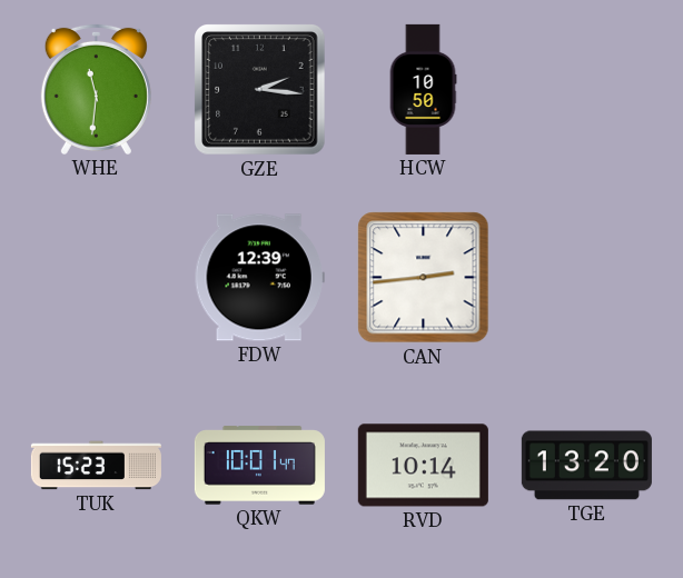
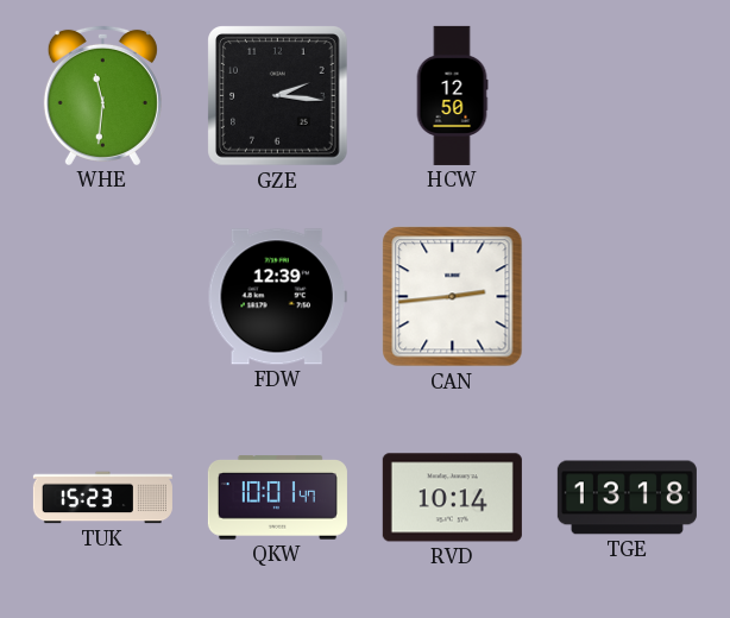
HCW: 10:50 -> 12:50 (452, 95)
TGE: 13:20 -> 13:18 (627, 498)
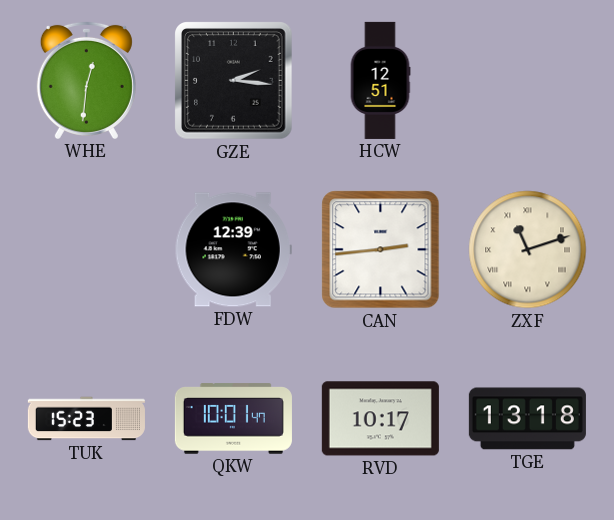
WHE: 11:31 -> 12:31 (86, 80)
HCW: 12:50 -> 12:51 (380, 80)
ZXF: none -> 11:12 (528, 250)
RVD: 10:14 -> 10:17 (380, 419)
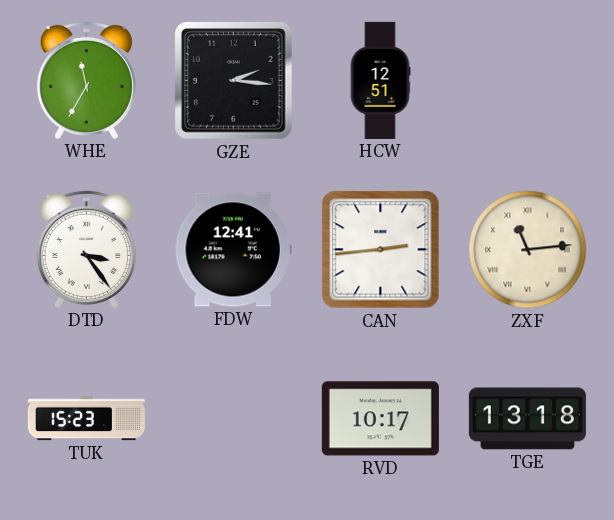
WHE: 12:31 -> 11:35 (86, 80)
DTD: none -> 3:24 (86, 249)
FDW: 12:39 -> 12:41 (233, 250)
ZXF: 11:12 -> 11:14 (528, 250)
QKW: 10:01 -> none (233, 419)
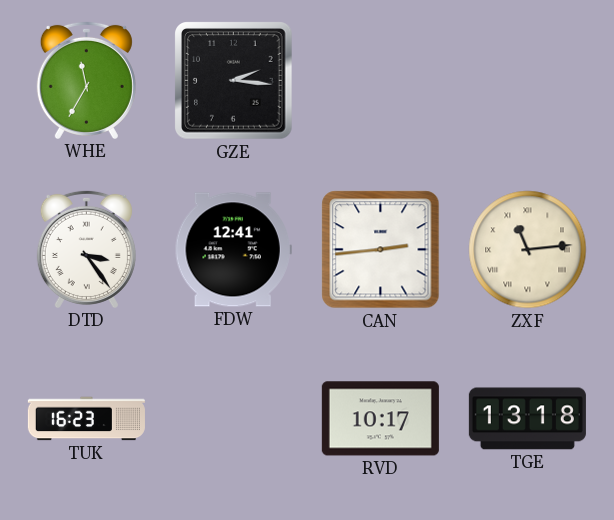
HCW: 12:51 -> none (380, 80)
TUK: 15:23 -> 16:23 (86, 419)
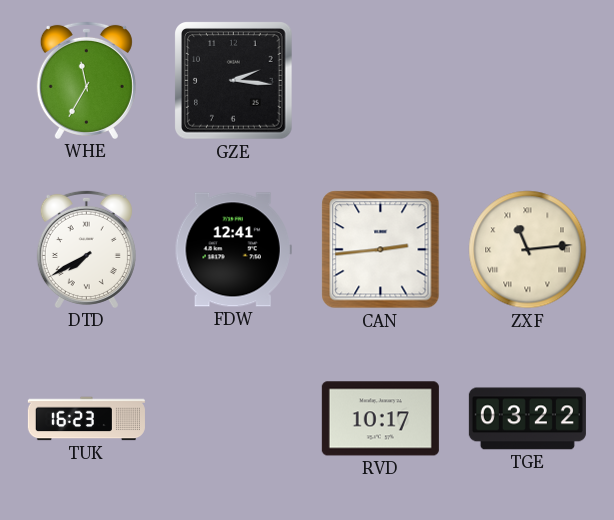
DTD: 3:24 -> 7:40 (86, 249)
TGE: 13:18 -> 03:22 (527, 419)
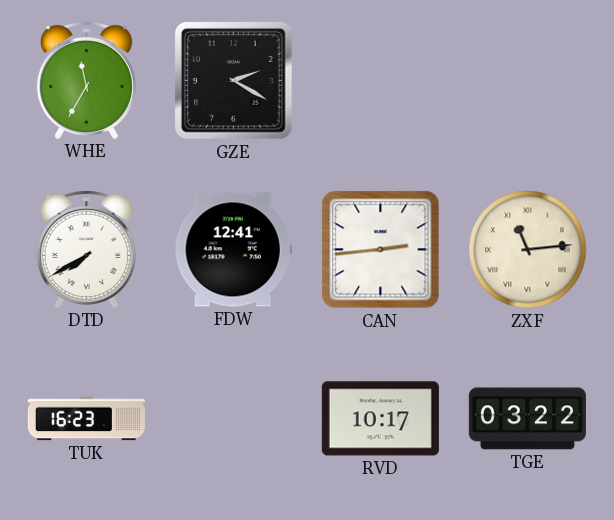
GZE: 2:16 -> 2:20 (234, 81)
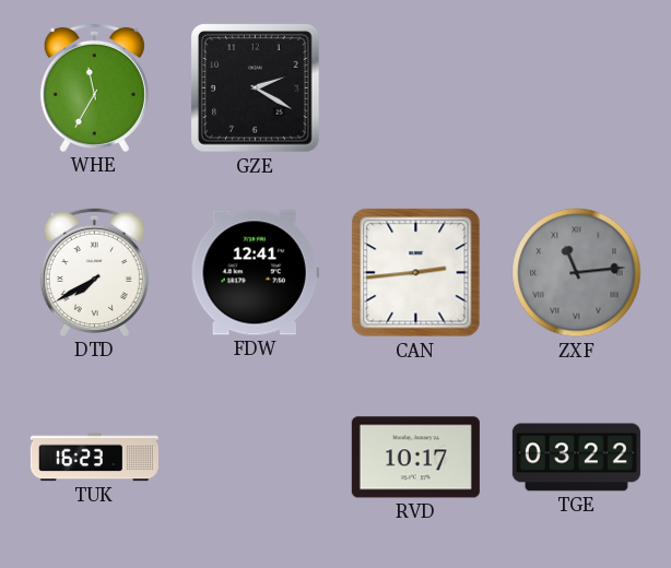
ZXF dial: cream -> grey (577, 273)
